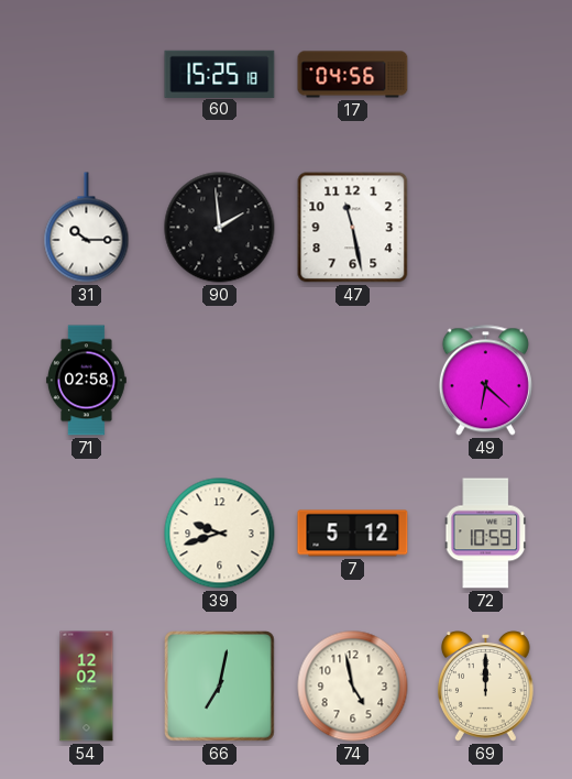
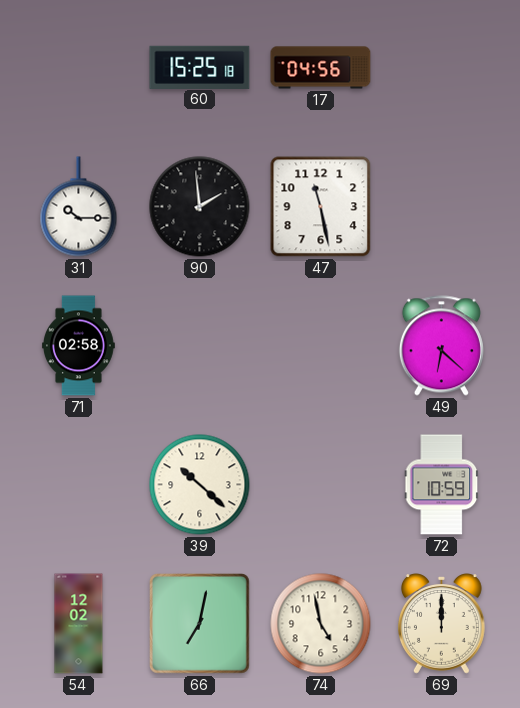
39: 9:42 -> 10:22 (200, 485)
7: 5:12 -> none (353, 534)
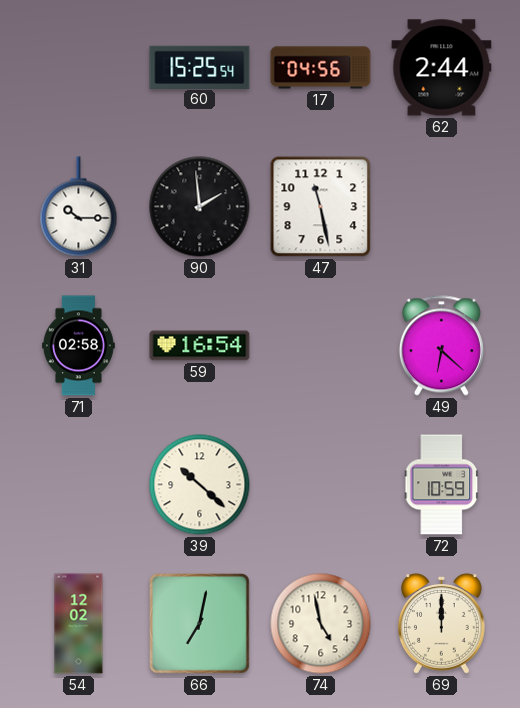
60: 15:25:18 -> 15:25:54 (200, 67)
62: none -> 2:44 (442, 68)
59: none -> 16:54 (200, 346)
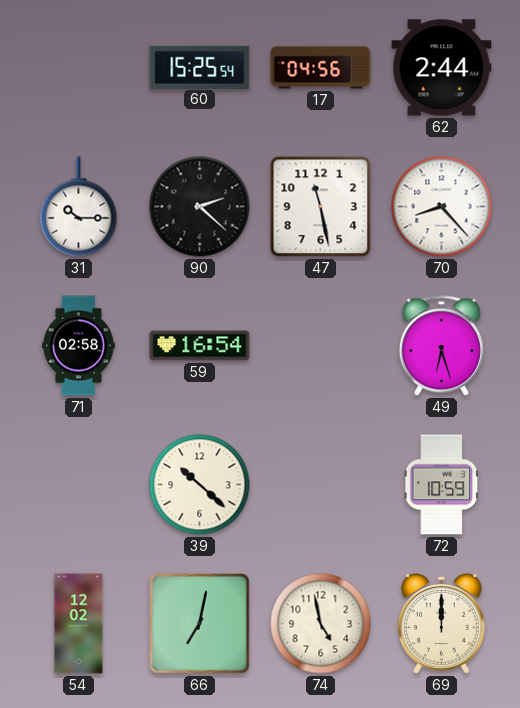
90: 1:59 -> 2:22 (200, 207)
70: none -> 8:23 (442, 207)
49: 6:22 -> 6:27 (441, 346)
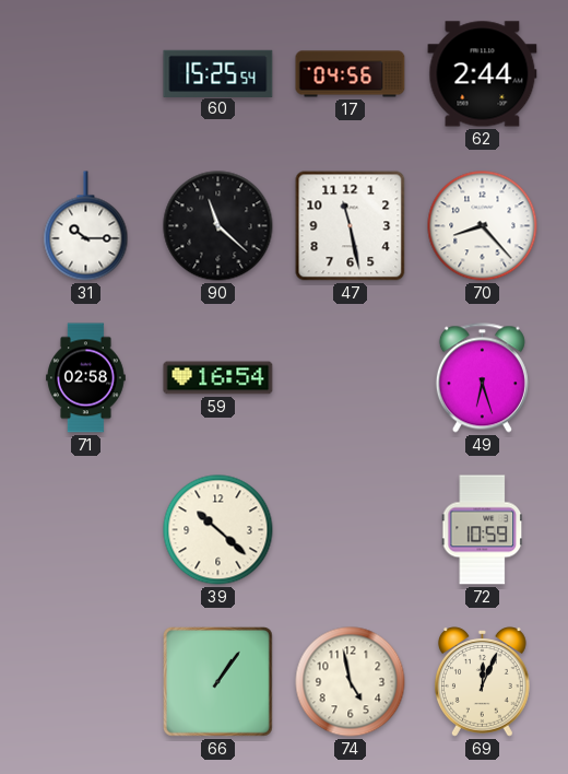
90: 2:22 -> 11:22 (218, 226)
54: 12:02 -> none (79, 624)
66: 7:02 -> 1:06 (218, 682)
69: 12:00 -> 12:04 (482, 682)
